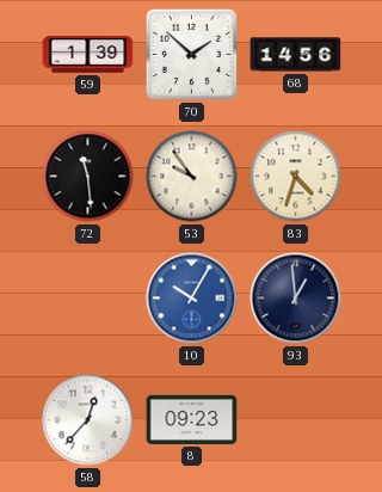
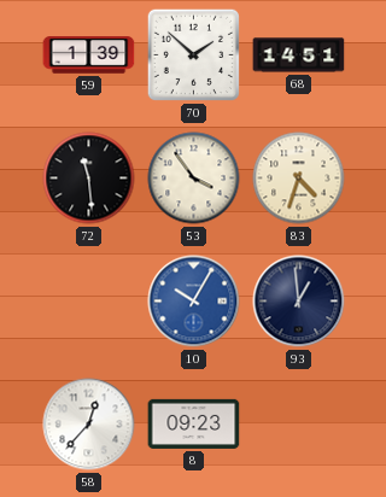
68: 14:56 -> 14:51 (299, 55)
53: 9:54 -> 3:54 (194, 179)
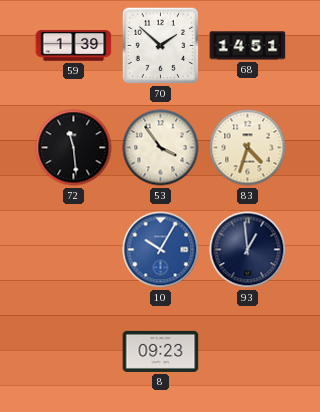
58: 12:37 -> none (89, 425)
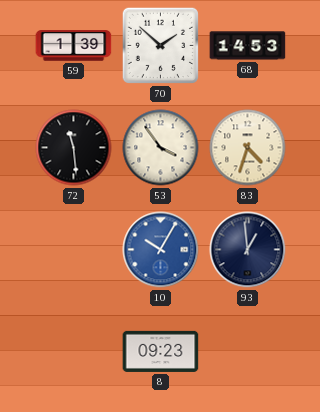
68: 14:51 -> 14:53 (248, 46)
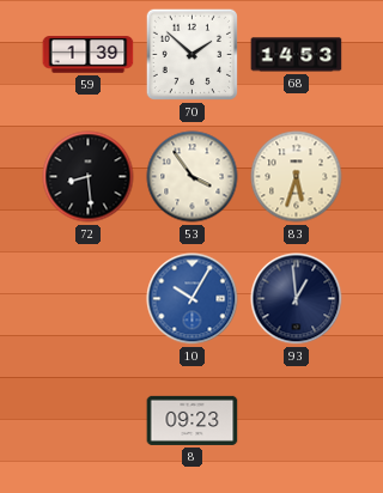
72: 11:29 -> 8:29 (89, 177)
83: 4:33 -> 5:33 (297, 177)
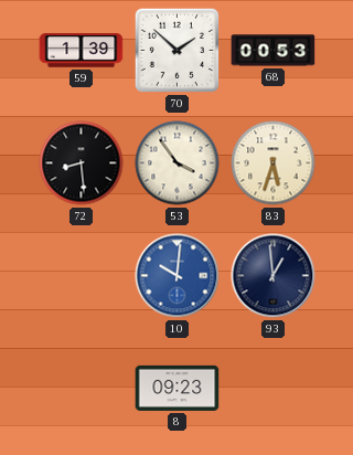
68: 14:53 -> 00:53 (274, 51)
10: 10:05 -> 10:01 (178, 276)
